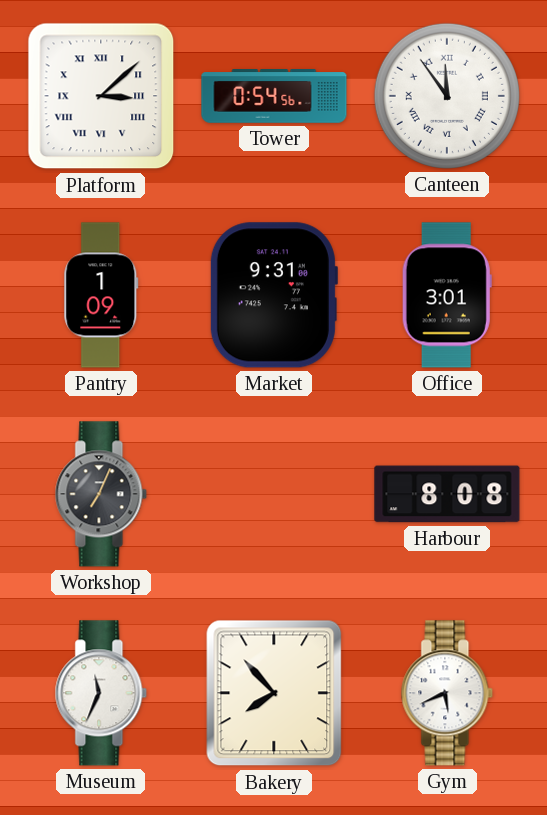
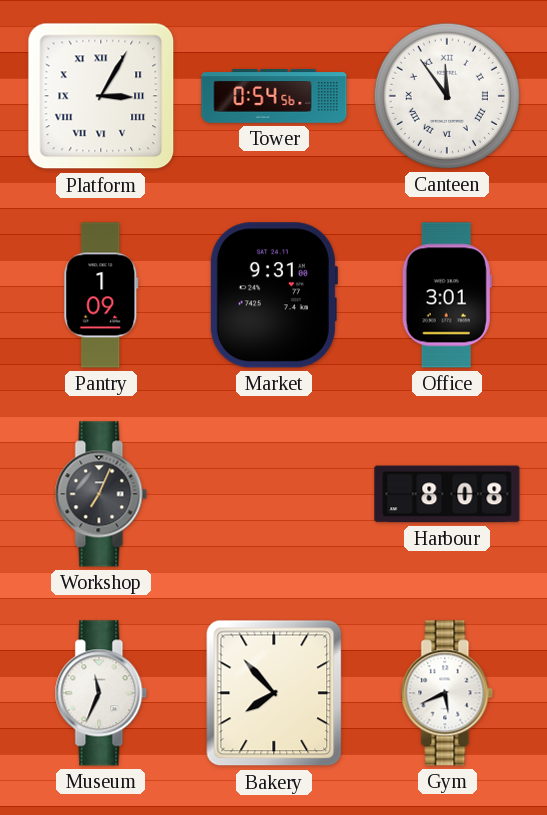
Platform: 3:08 -> 3:05 (101, 96)
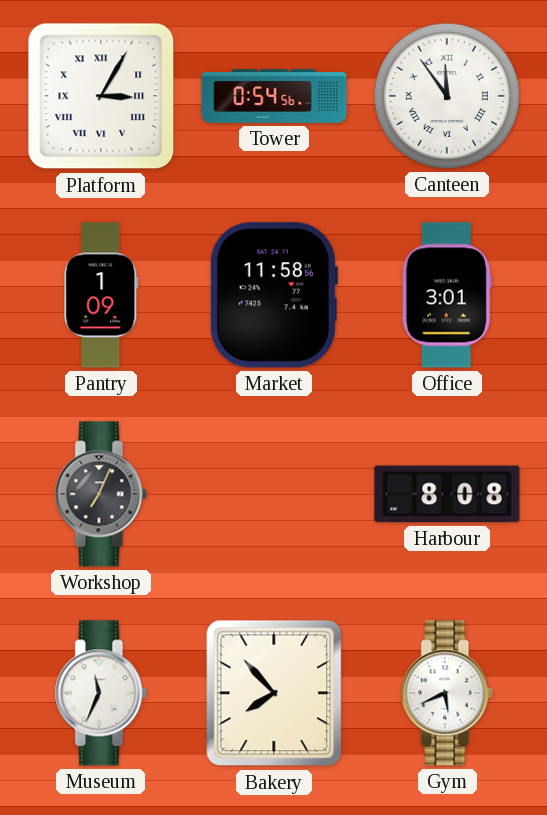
Market: 9:31 -> 11:58 (273, 295)
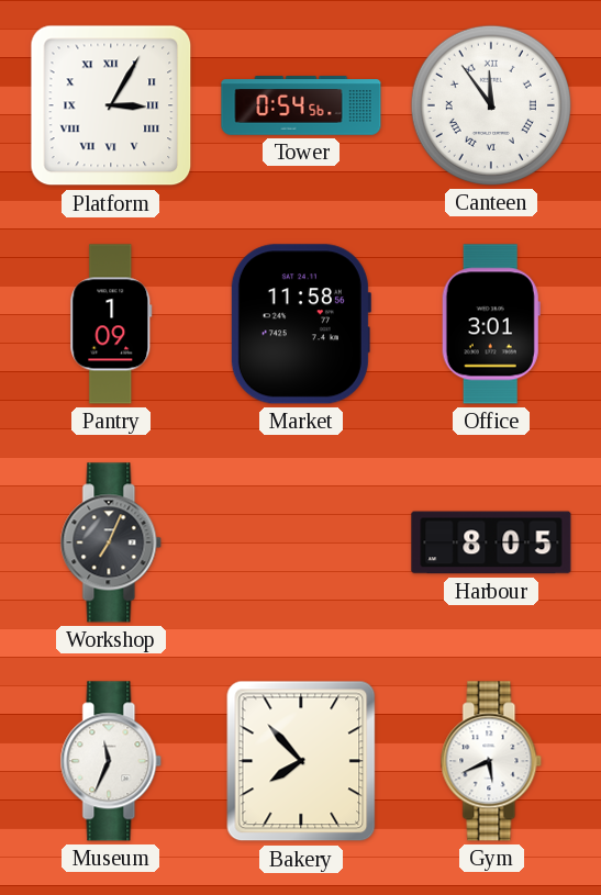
Harbour: 8:08 -> 8:05 (491, 542)
